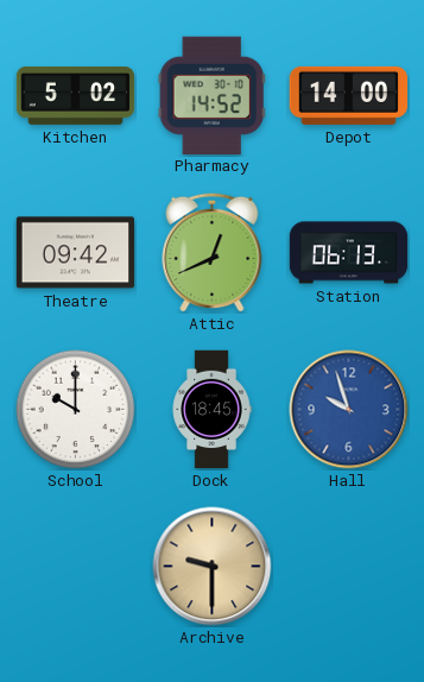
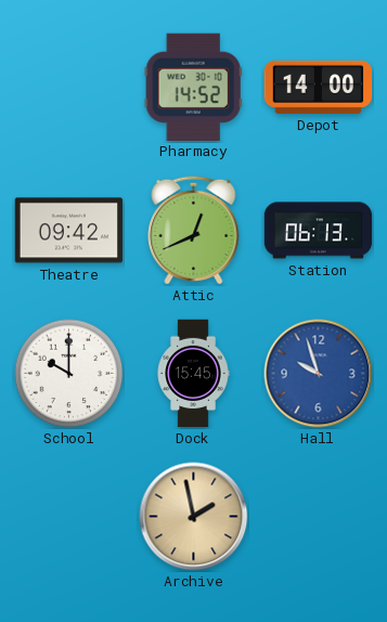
Kitchen: 5:02 -> none (76, 96)
Dock: 18:45 -> 15:45 (193, 374)
Archive: 9:30 -> 1:58 (194, 517)
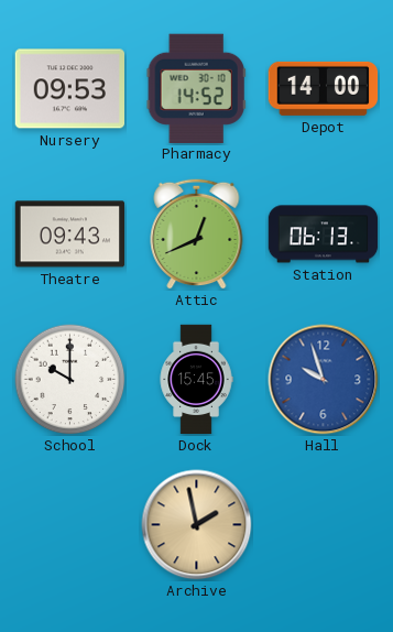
Nursery: none -> 09:53 (69, 89)
Theatre: 09:42 -> 09:43 (70, 235)
